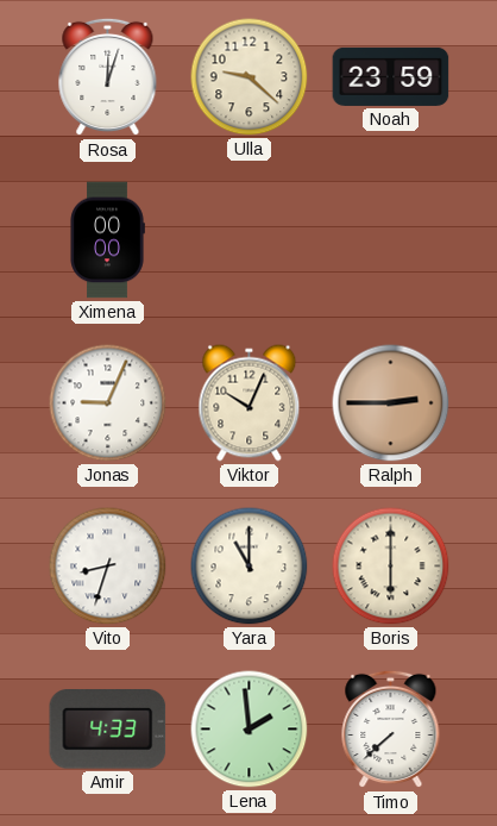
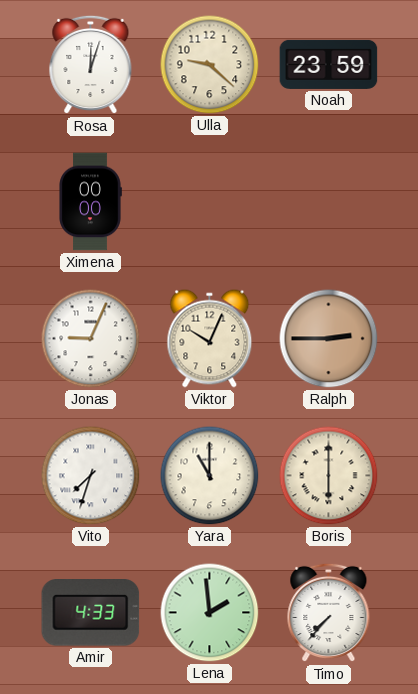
Vito: 8:33 -> 7:33 (91, 476)
Timo: 7:38 -> 7:37 (329, 613)
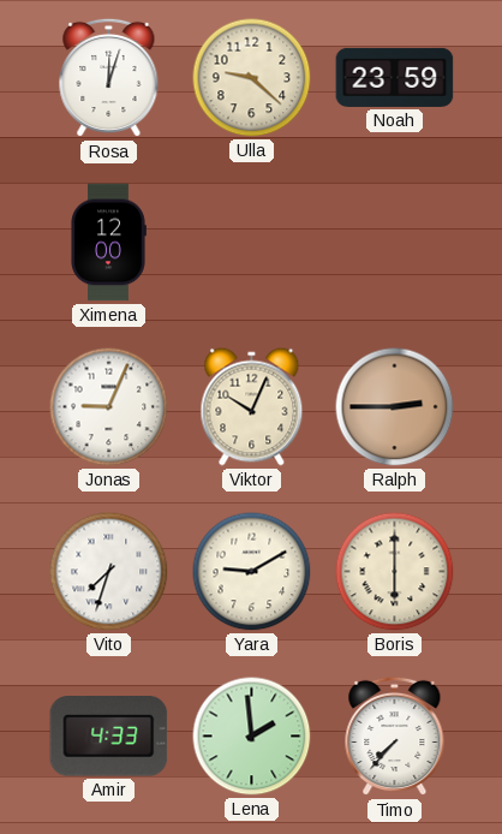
Ximena: 00:00 -> 12:00 (108, 243)
Yara: 11:00 -> 9:10 (252, 572)
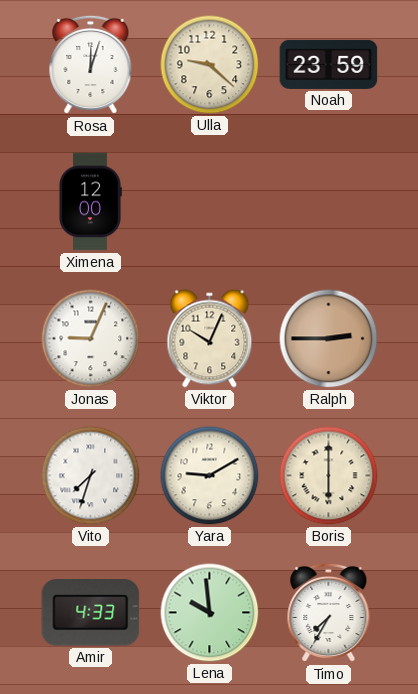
Lena: 1:59 -> 9:59 (210, 613)
Timo: 7:37 -> 7:35 (329, 613)
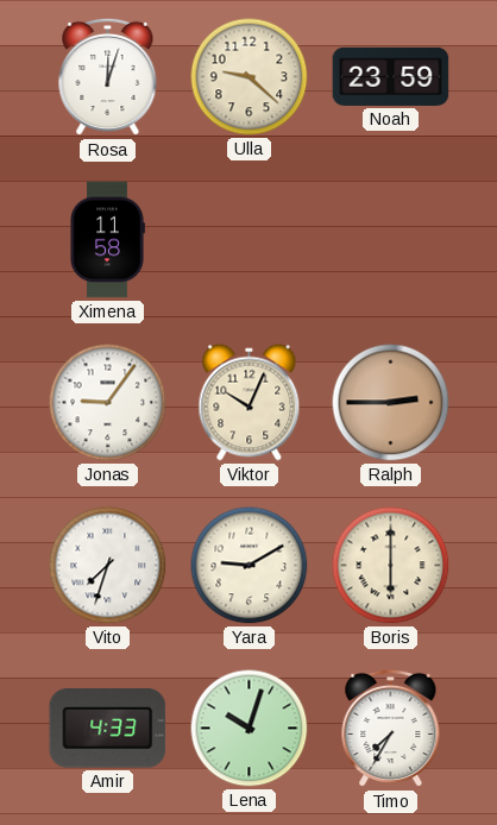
Ximena: 12:00 -> 11:58 (107, 240)
Jonas: 9:04 -> 9:06 (108, 403)
Lena: 9:59 -> 10:03 (250, 729)
